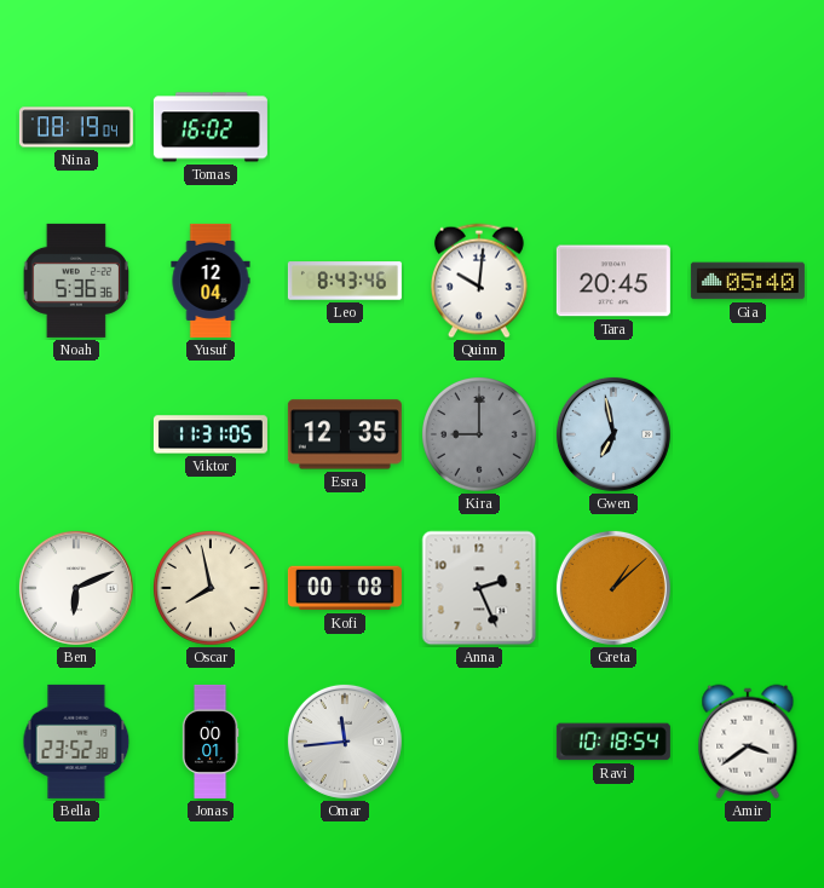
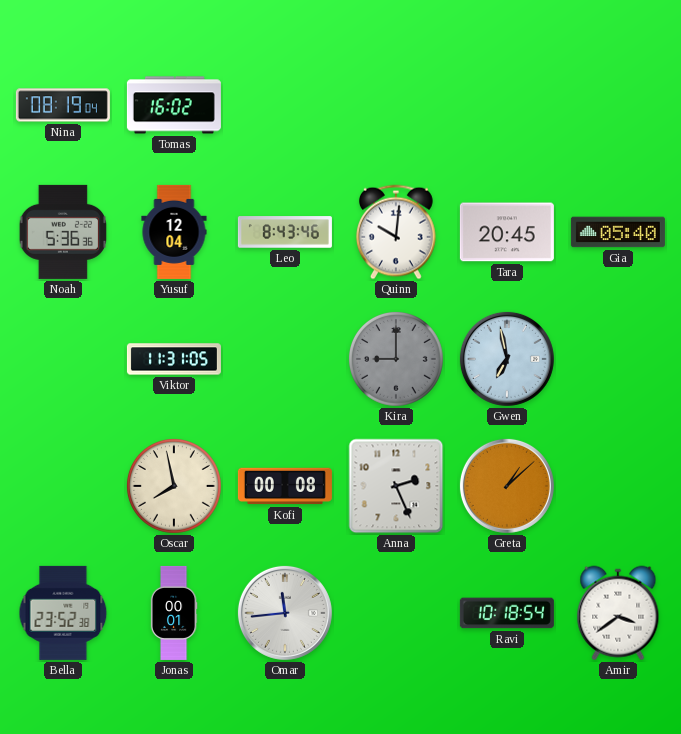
Esra: 12:35 -> none (345, 434)
Ben: 6:11 -> none (76, 588)
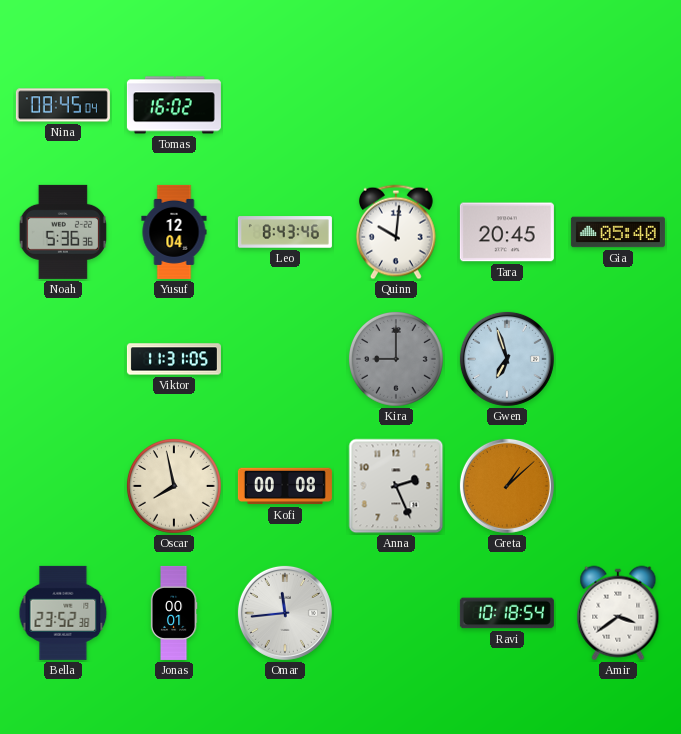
Nina: 08:19 -> 08:45 (63, 105)
Gwen: 6:58 -> 6:57 (507, 359)
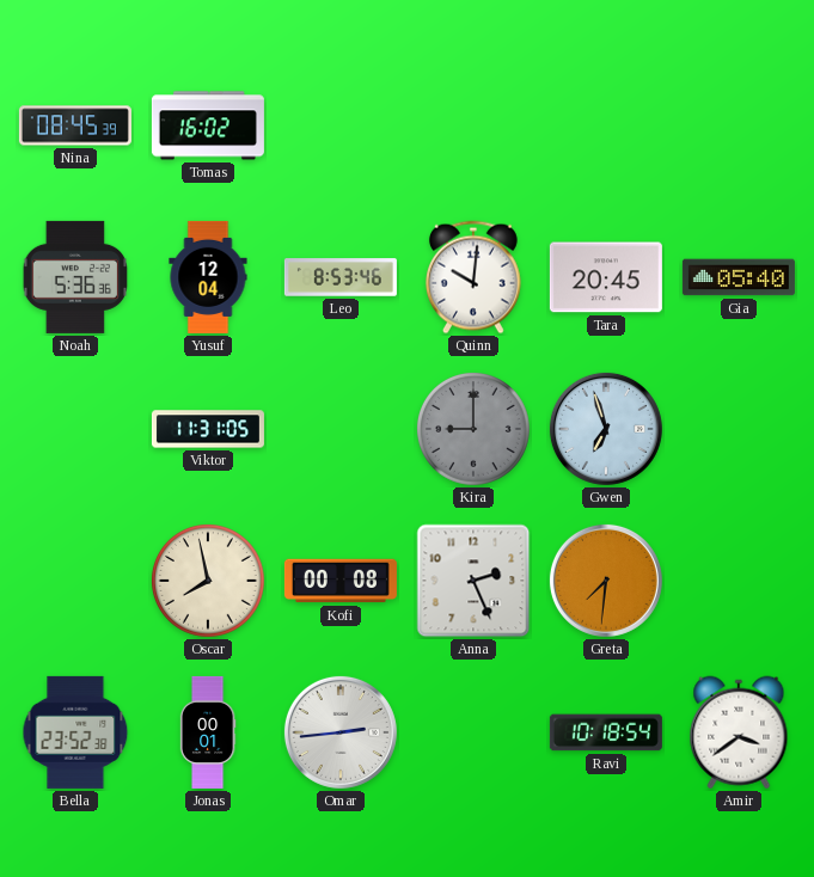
Nina: 08:45:04 -> 08:45:39 (75, 125)
Leo: 8:43 -> 8:53 (341, 277)
Greta: 1:08 -> 7:31 (606, 581)
Omar: 11:44 -> 2:44 (341, 732)
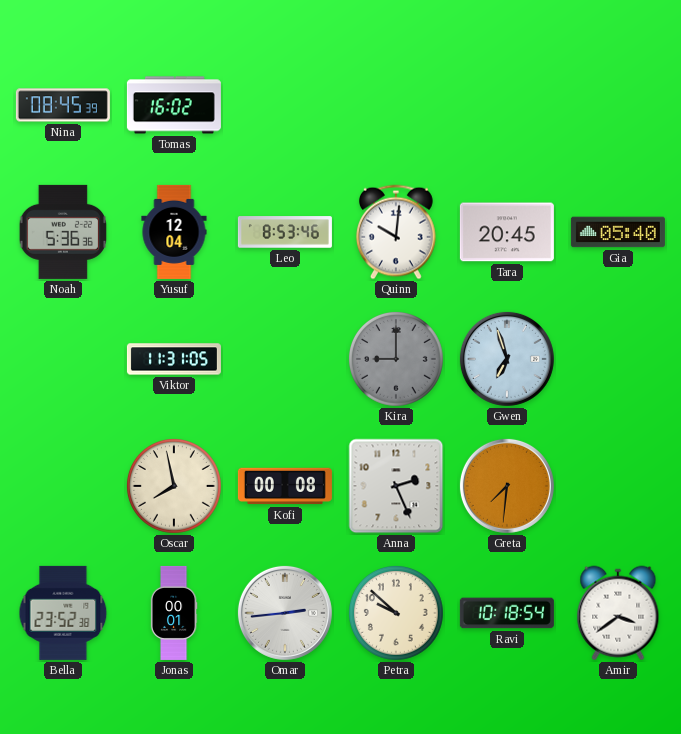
Petra: none -> 9:52 (396, 613)
